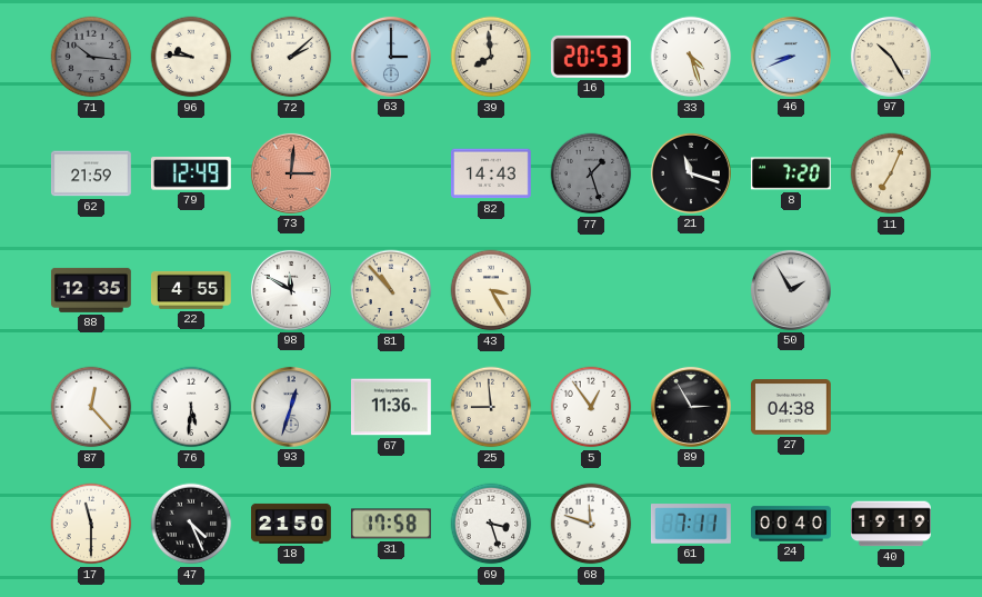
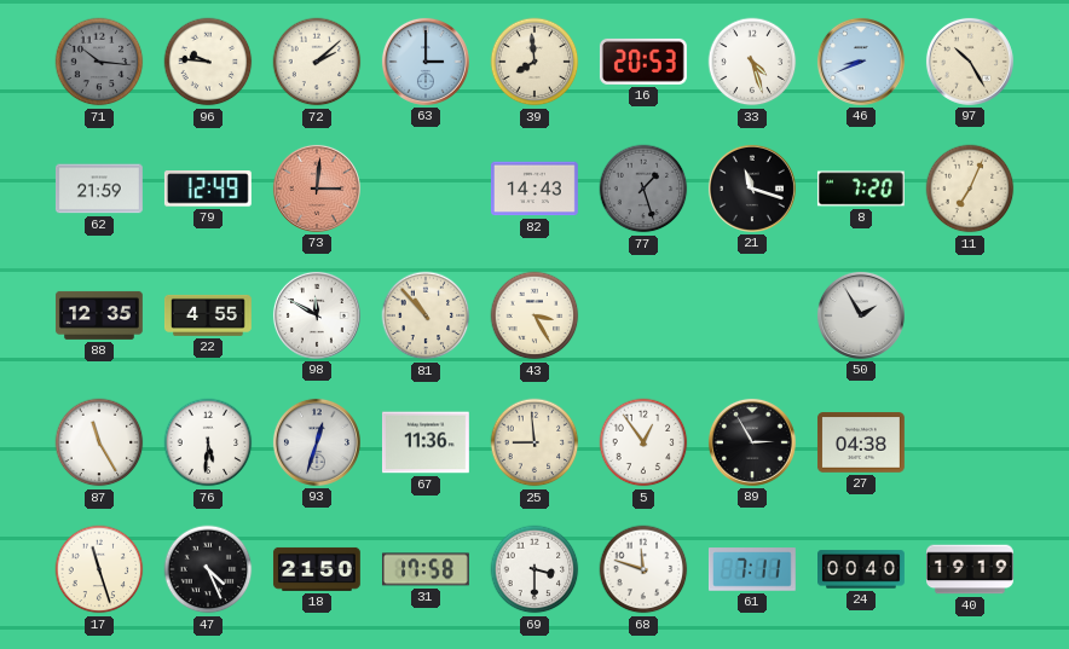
87: 12:23 -> 11:25 (99, 442)
17: 11:30 -> 11:27 (99, 569)
69: 3:27 -> 3:30 (534, 569)
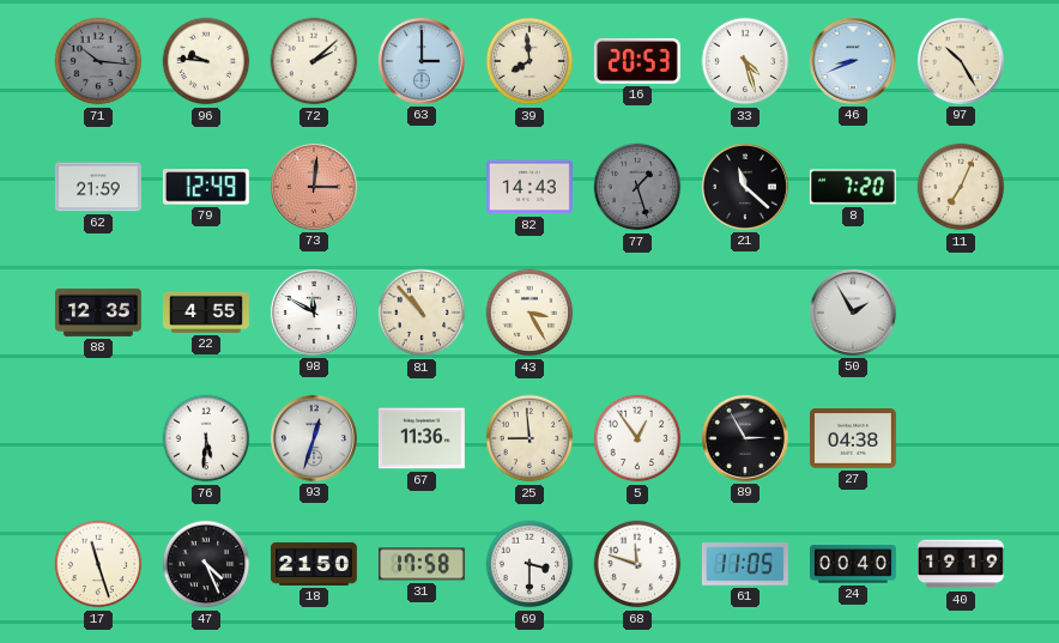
21: 11:18 -> 11:22 (745, 187)
87: 11:25 -> none (99, 442)
61: 7:11 -> 11:05 (745, 564)
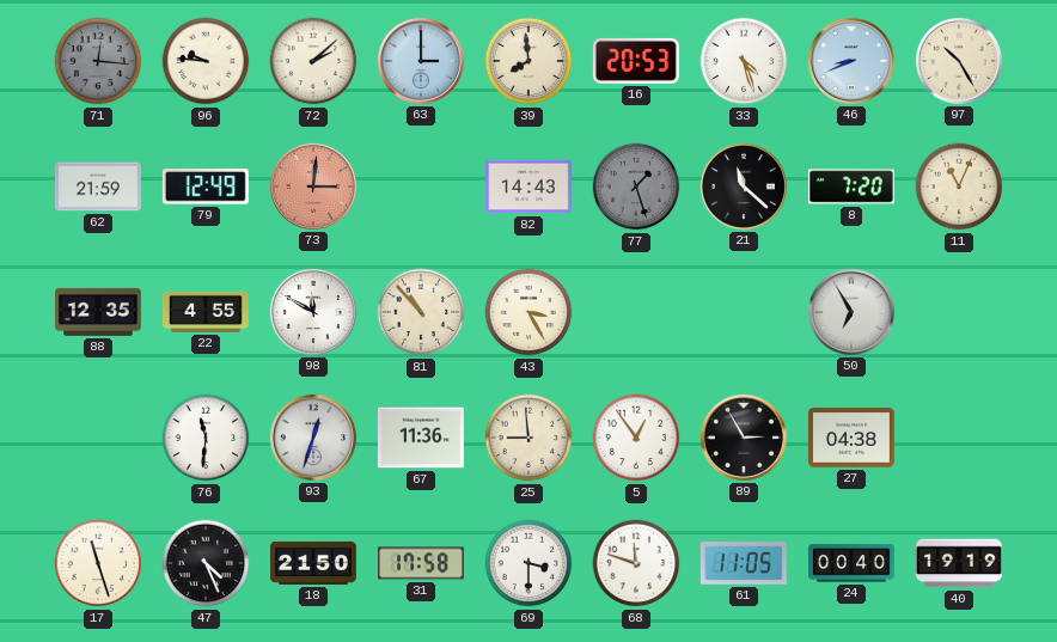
71: 10:16 -> 12:16 (98, 61)
11: 7:04 -> 11:04 (959, 187)
50: 1:55 -> 6:55 (851, 312)
76: 5:31 -> 11:31 (206, 438)
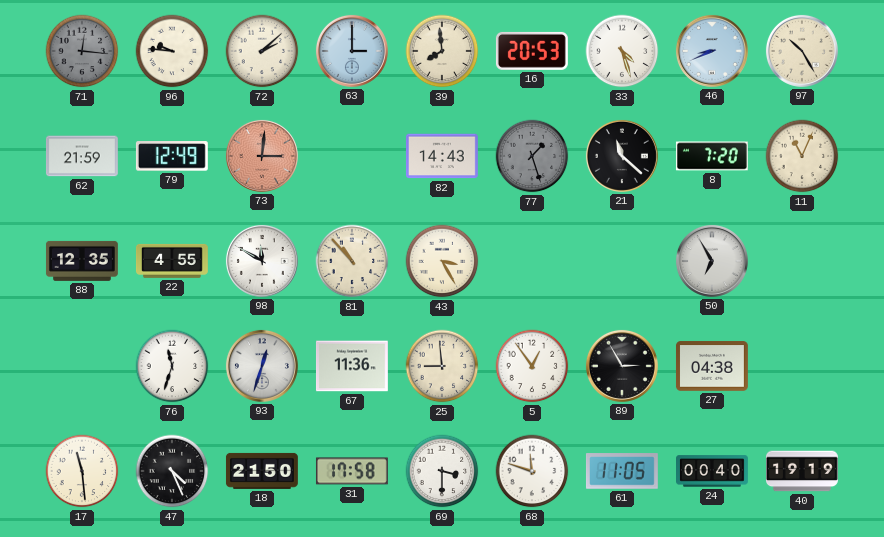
76: 11:31 -> 11:33 (172, 366)
17: 11:27 -> 11:29 (82, 471)
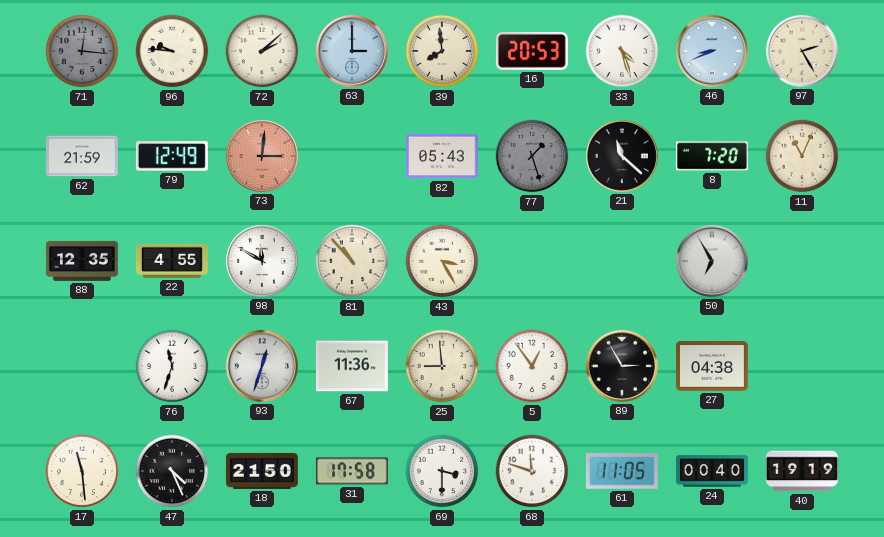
97: 10:25 -> 2:25 (802, 51)
82: 14:43 -> 05:43 (442, 156)
